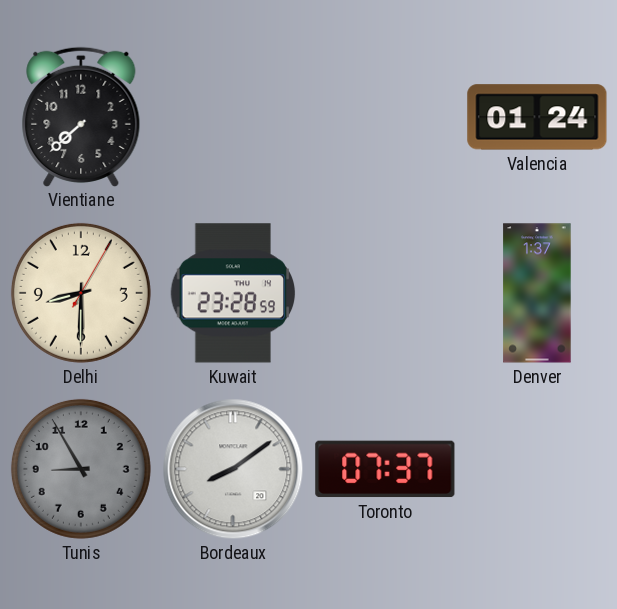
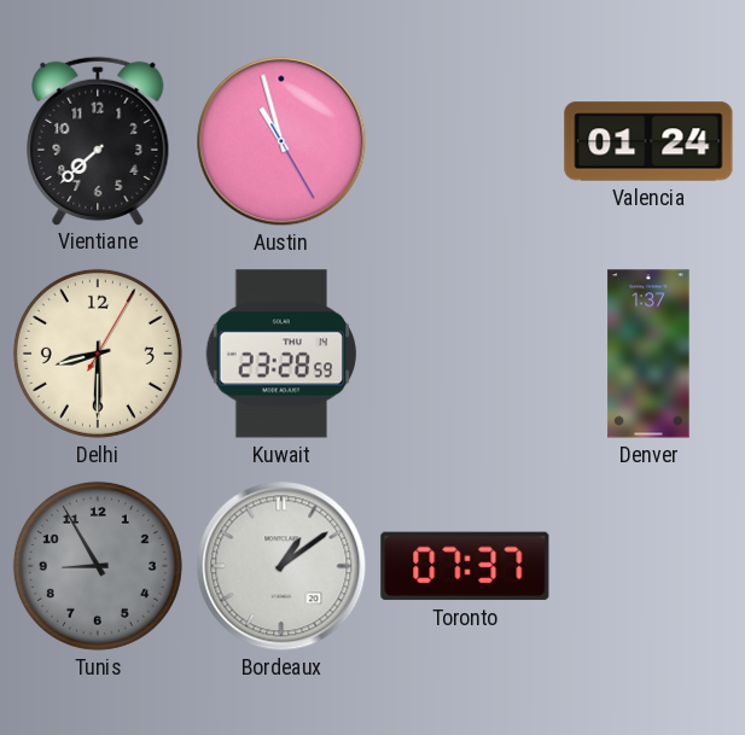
Austin: none -> 10:57 (281, 141)
Bordeaux: 8:09 -> 1:09 (281, 566)
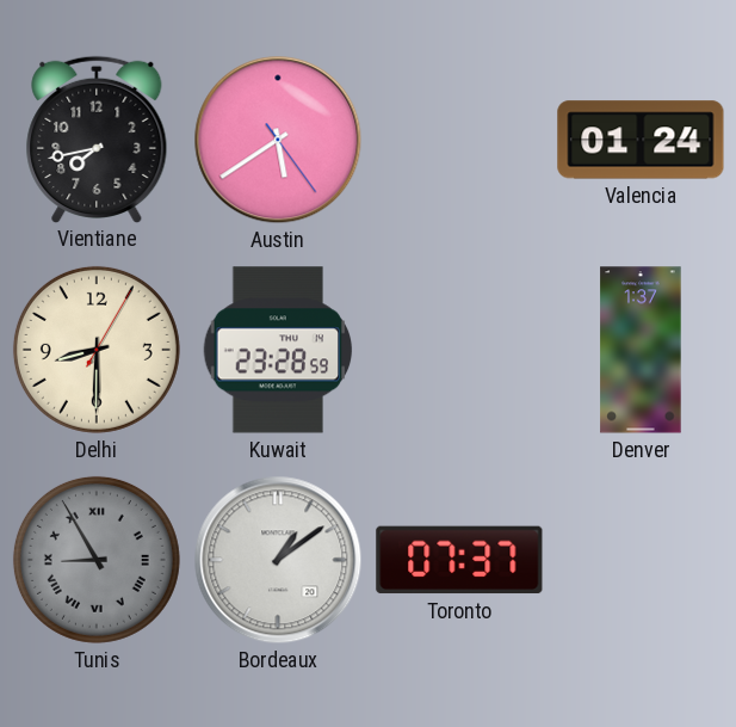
Vientiane: 7:38 -> 7:43 (97, 138)
Austin: 10:57 -> 5:39 (278, 140)
Tunis numerals: Arabic -> Roman (97, 560)
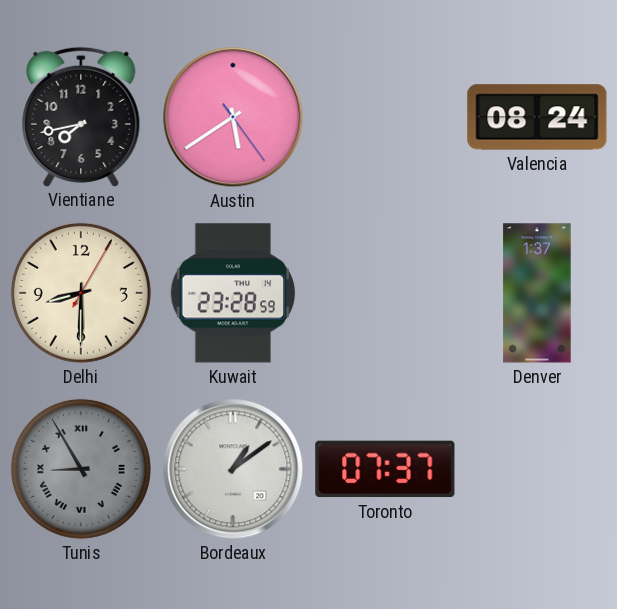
Valencia: 01:24 -> 08:24 (537, 117)
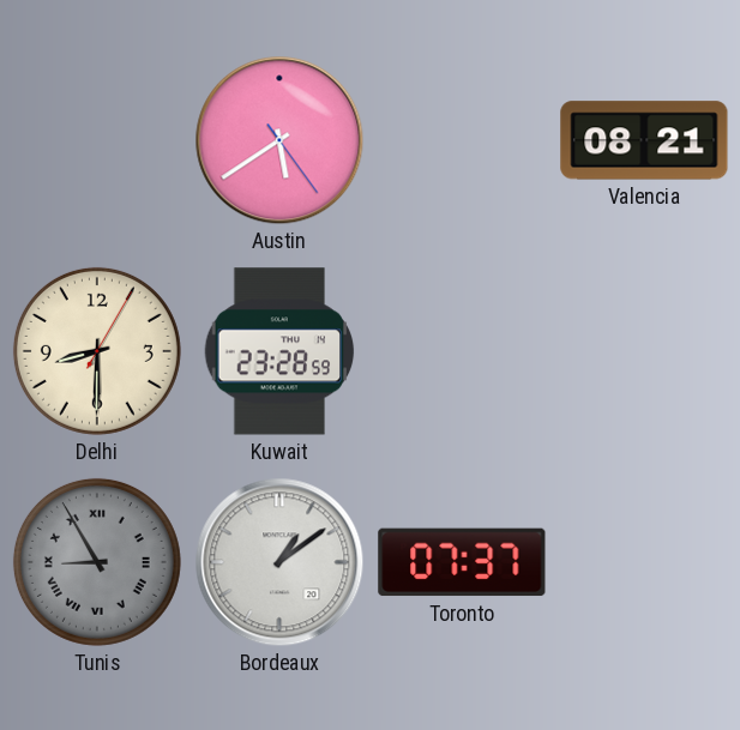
Vientiane: 7:43 -> none (81, 116)
Valencia: 08:24 -> 08:21 (644, 140)
Denver: 1:37 -> none (537, 293)
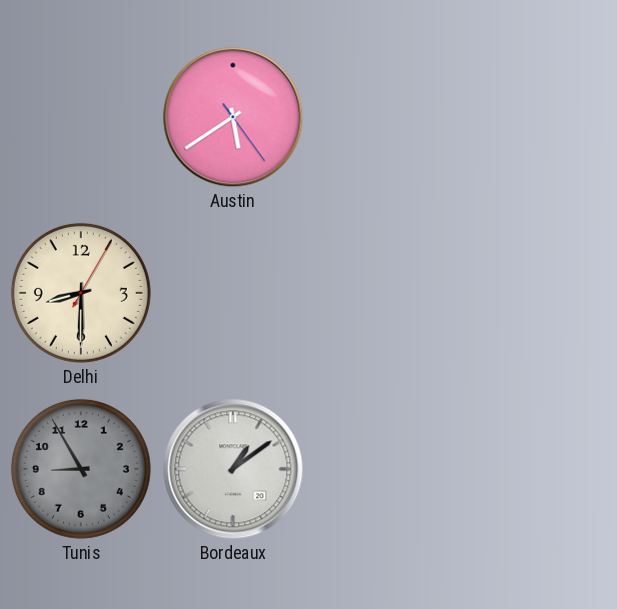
Valencia: 08:21 -> none (644, 140)
Kuwait: 23:28 -> none (279, 351)
Tunis numerals: Roman -> Arabic (81, 469)
Toronto: 07:37 -> none (462, 562)
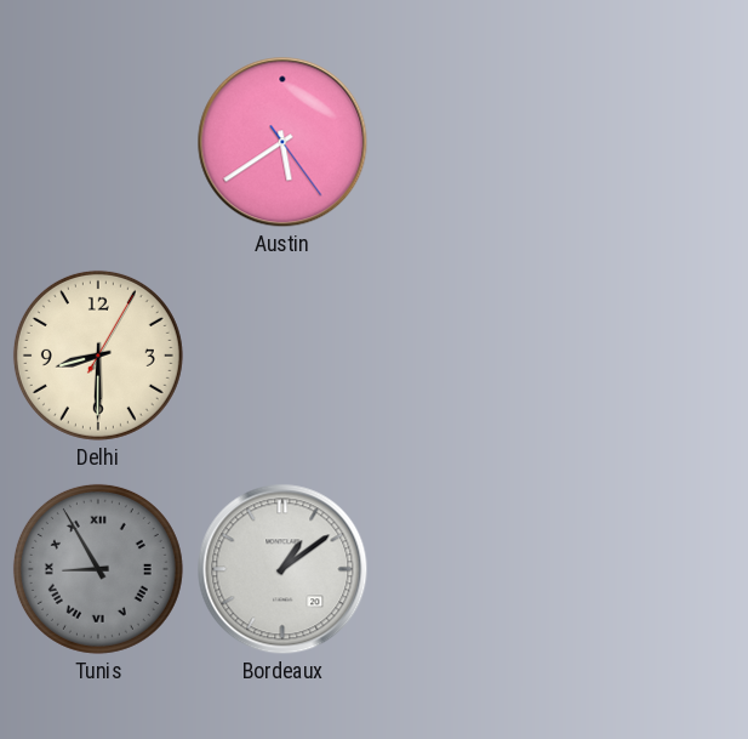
Tunis numerals: Arabic -> Roman (98, 569)
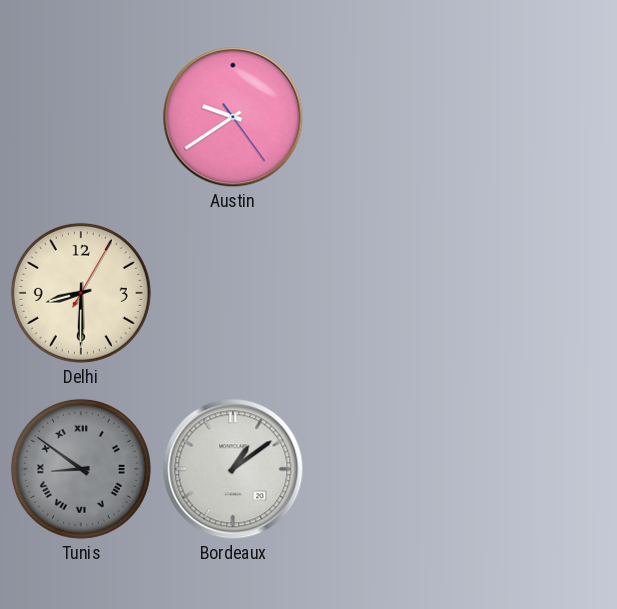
Austin: 5:39 -> 9:39 (233, 117)
Tunis: 8:55 -> 8:51 (81, 469)
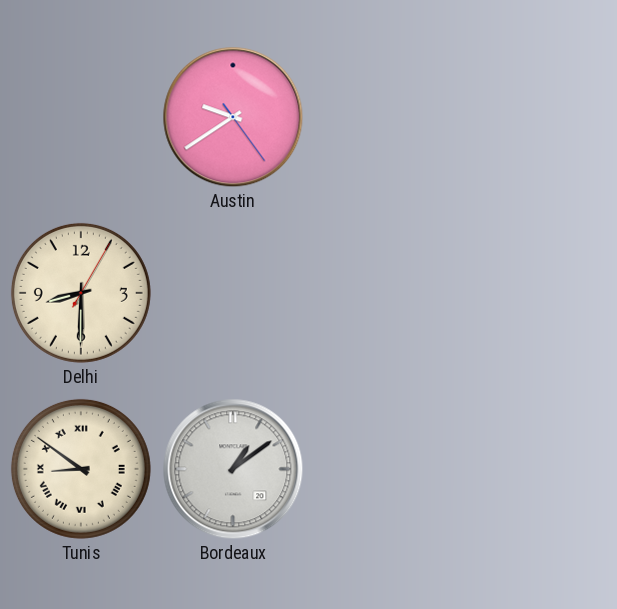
Tunis dial: grey -> cream (81, 469)
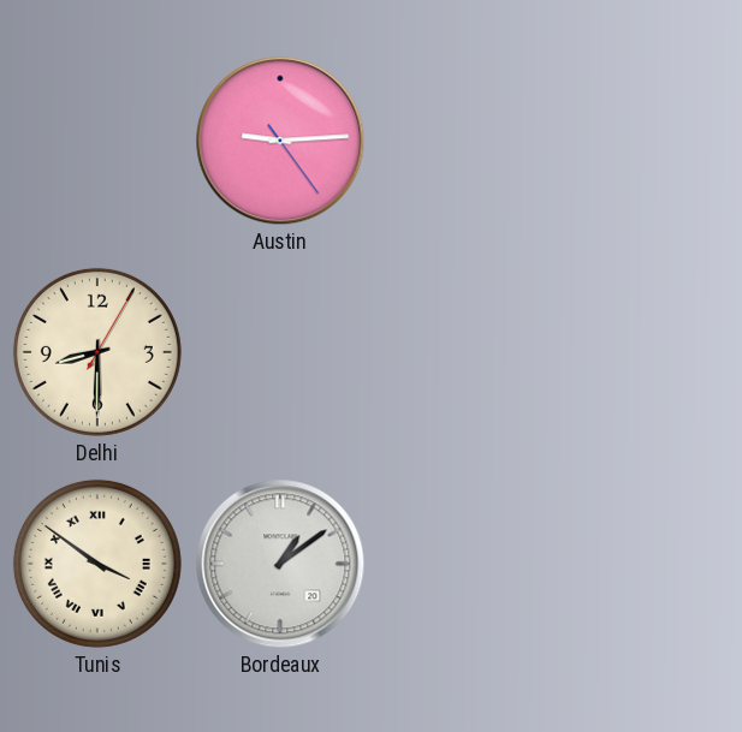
Austin: 9:39 -> 9:14 (280, 141)
Tunis: 8:51 -> 3:51 (97, 564)
